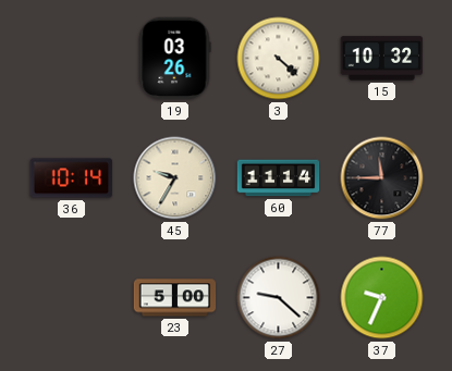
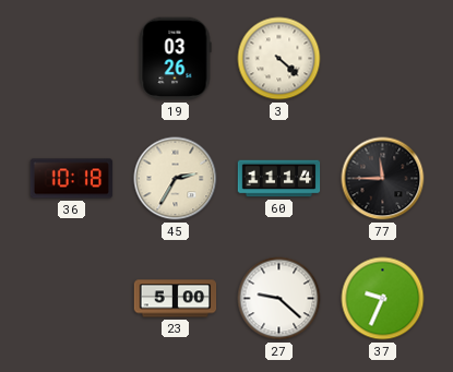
15: 10:32 -> none (382, 59)
36: 10:14 -> 10:18 (72, 179)
45: 9:35 -> 2:35 (176, 179)
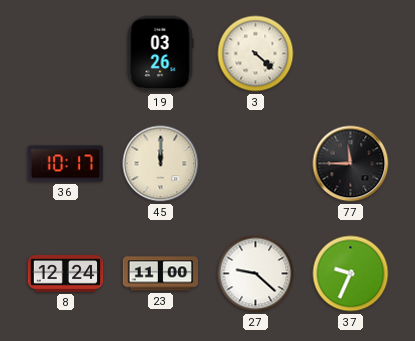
36: 10:18 -> 10:17 (66, 164)
45: 2:35 -> 12:00 (161, 164)
60: 11:14 -> none (279, 179)
8: none -> 12:24 (66, 274)
23: 5:00 -> 11:00 (161, 274)
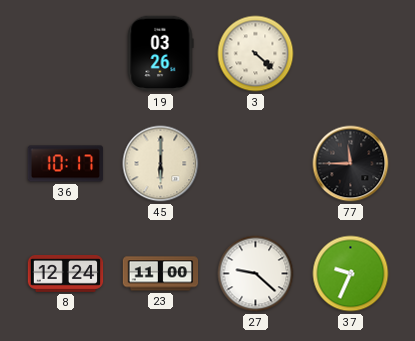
45: 12:00 -> 6:00 (161, 164)
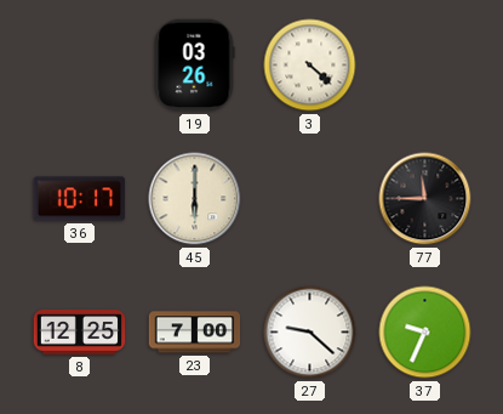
8: 12:24 -> 12:25 (80, 333)
23: 11:00 -> 7:00 (195, 333)
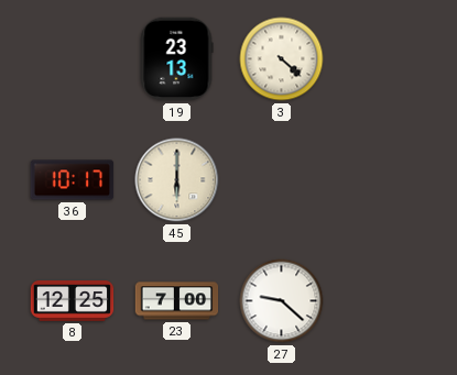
19: 03:26 -> 23:13 (176, 59)
77: 11:45 -> none (425, 199)
37: 9:34 -> none (425, 333)
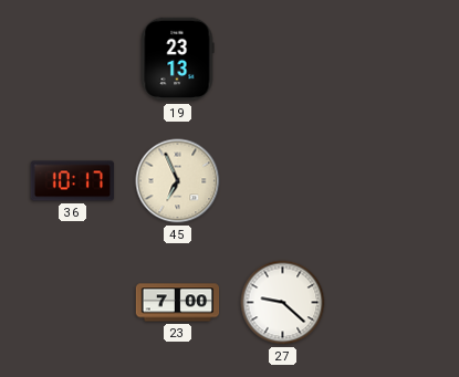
3: 4:22 -> none (282, 59)
45: 6:00 -> 6:56 (178, 181)
8: 12:25 -> none (73, 301)
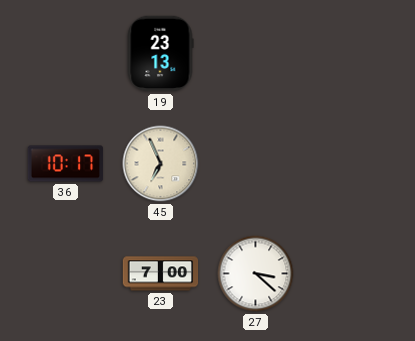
27: 9:22 -> 3:22 (256, 274)
